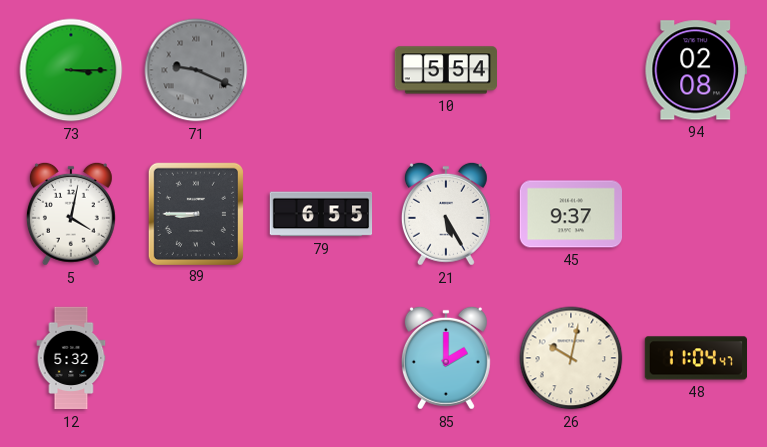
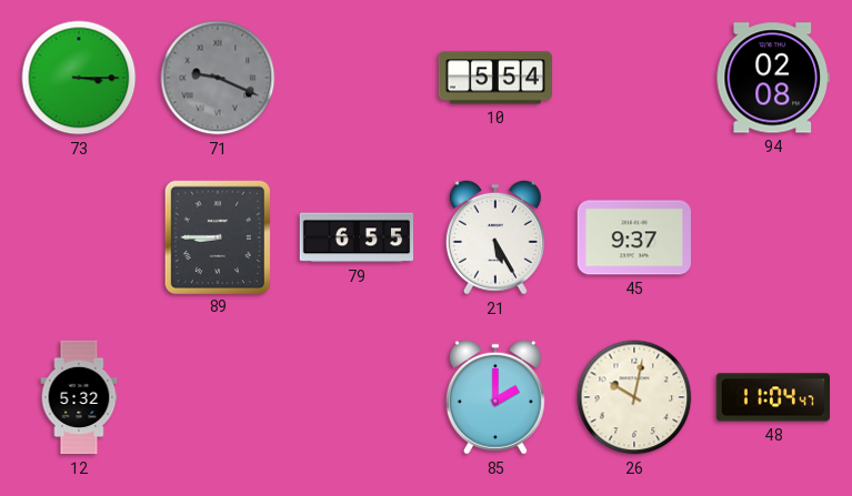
5: 4:02 -> none (71, 214)
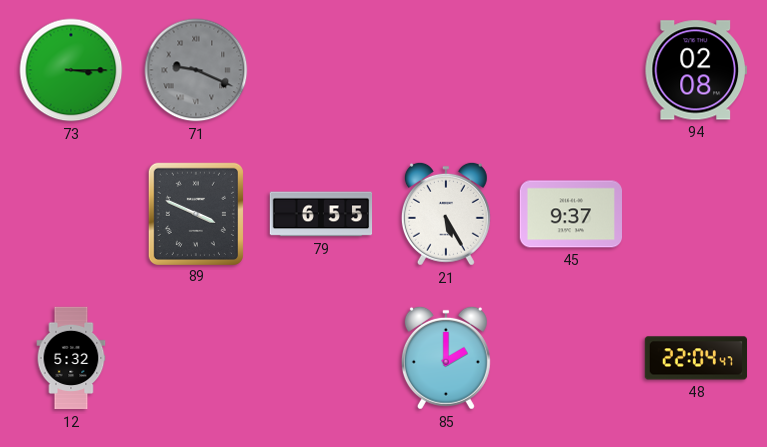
10: 5:54 -> none (494, 78)
89: 8:45 -> 3:49 (196, 213)
26: 10:02 -> none (634, 397)
48: 11:04 -> 22:04 (695, 358)
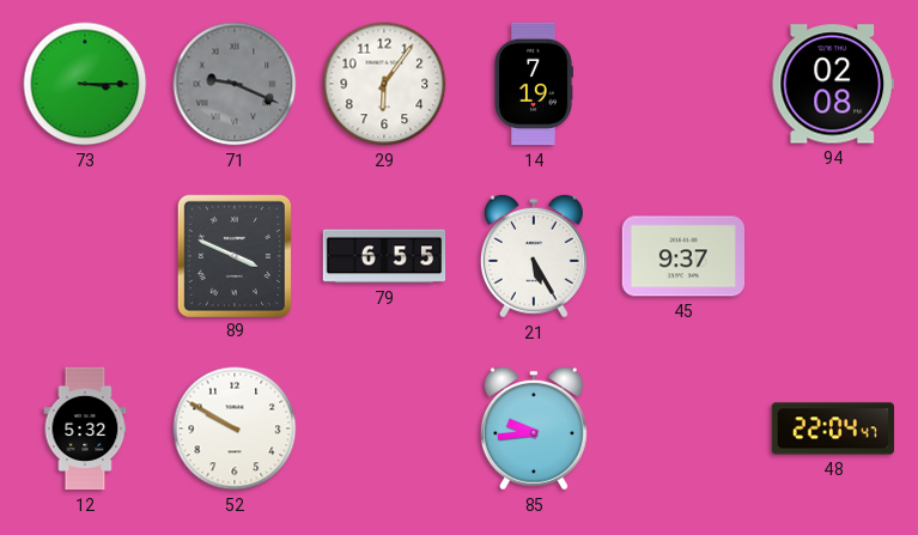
29: none -> 6:06 (384, 84)
14: none -> 7:19 (534, 84)
52: none -> 9:50 (235, 428)
85: 2:00 -> 9:44 (534, 428)
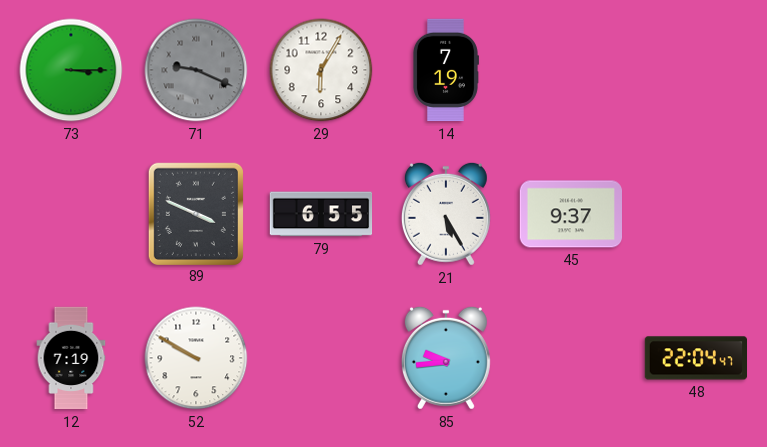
29: 6:06 -> 6:05 (321, 70)
94: 02:08 -> none (833, 84)
12: 5:32 -> 7:19 (71, 358)
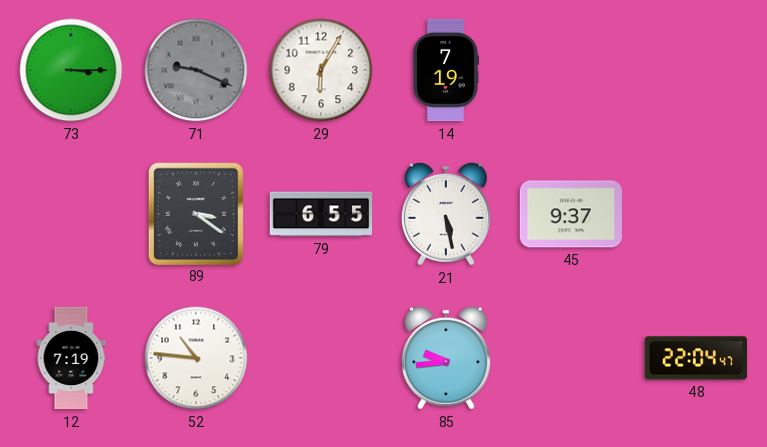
89: 3:49 -> 3:21 (196, 213)
21: 5:25 -> 5:28 (446, 214)
52: 9:50 -> 10:46 (196, 358)
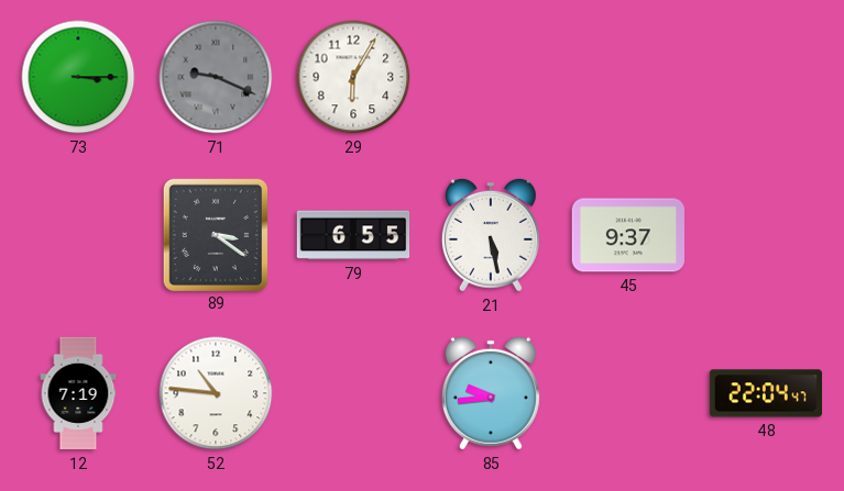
14: 7:19 -> none (446, 70)
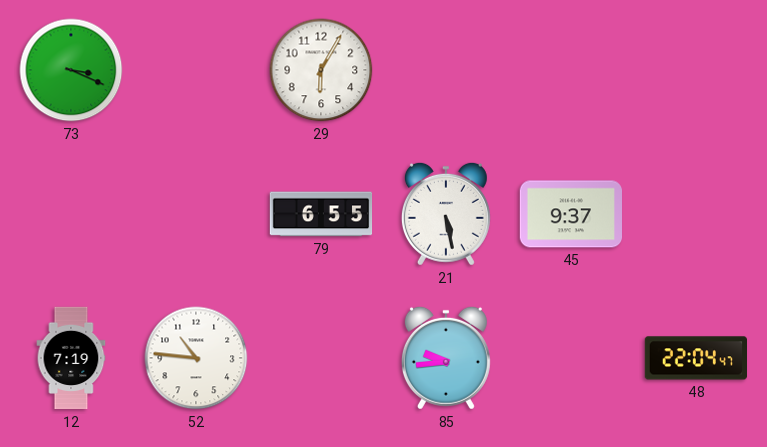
73: 3:15 -> 3:19 (71, 70)
71: 9:19 -> none (216, 77)
89: 3:21 -> none (216, 234)
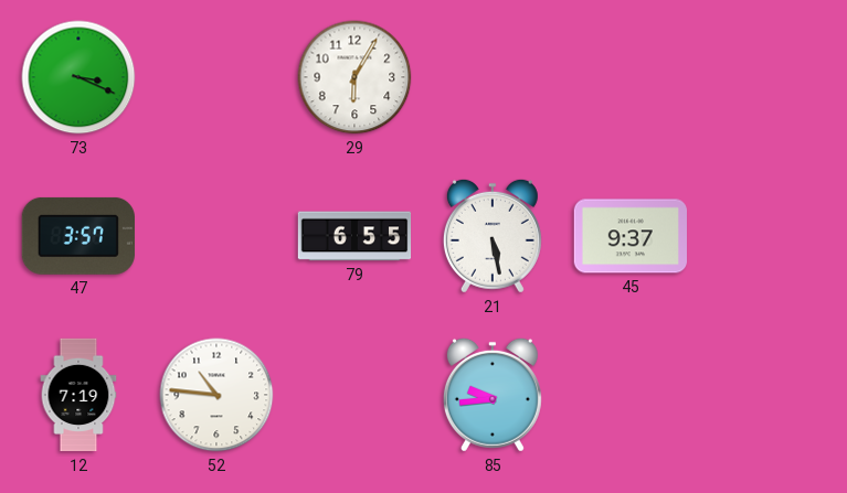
47: none -> 3:57 (78, 236)
48: 22:04 -> none (695, 358)
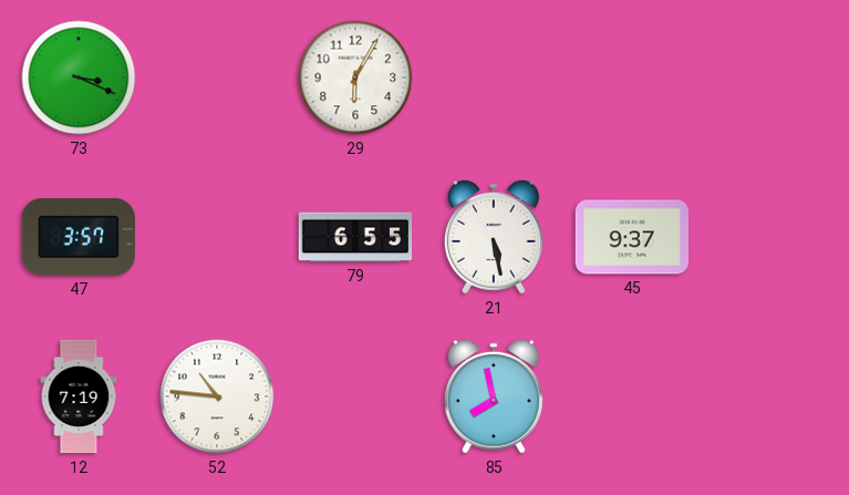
85: 9:44 -> 7:58 (494, 396)
